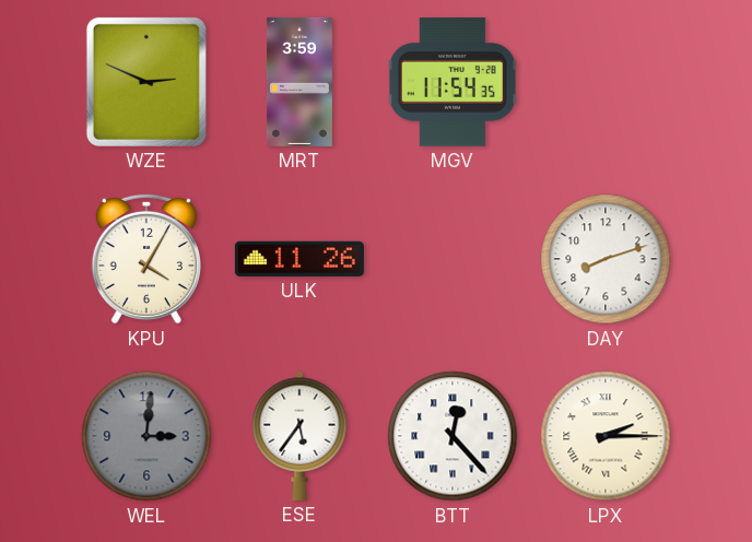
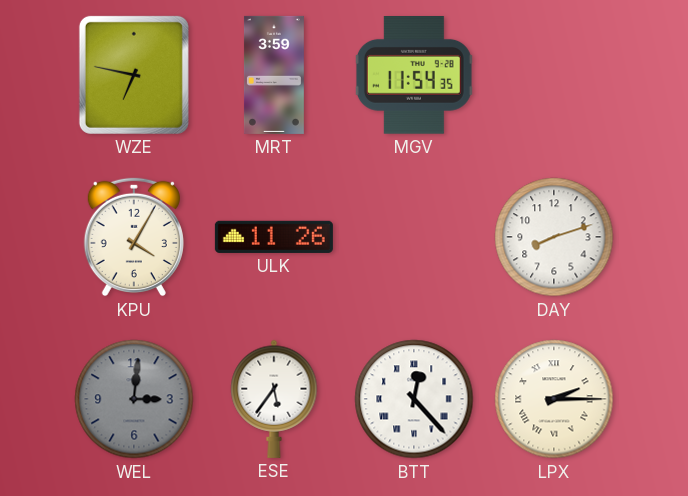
WZE: 2:49 -> 6:47 (134, 75)
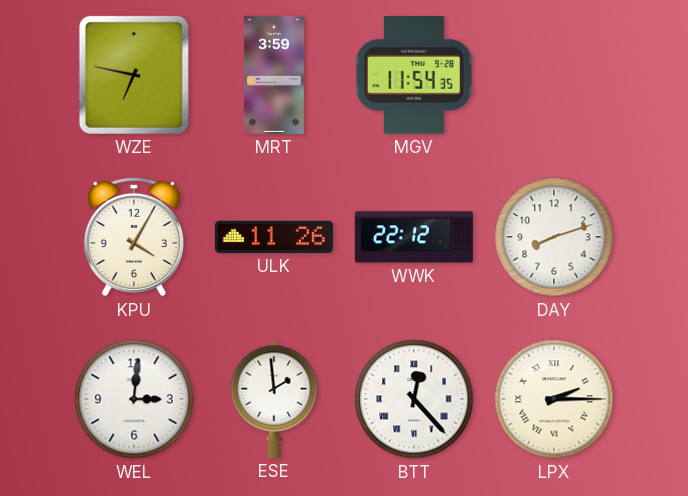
WWK: none -> 22:12 (414, 237)
WEL dial: grey -> white (134, 399)
ESE: 5:36 -> 1:59 (274, 399)
